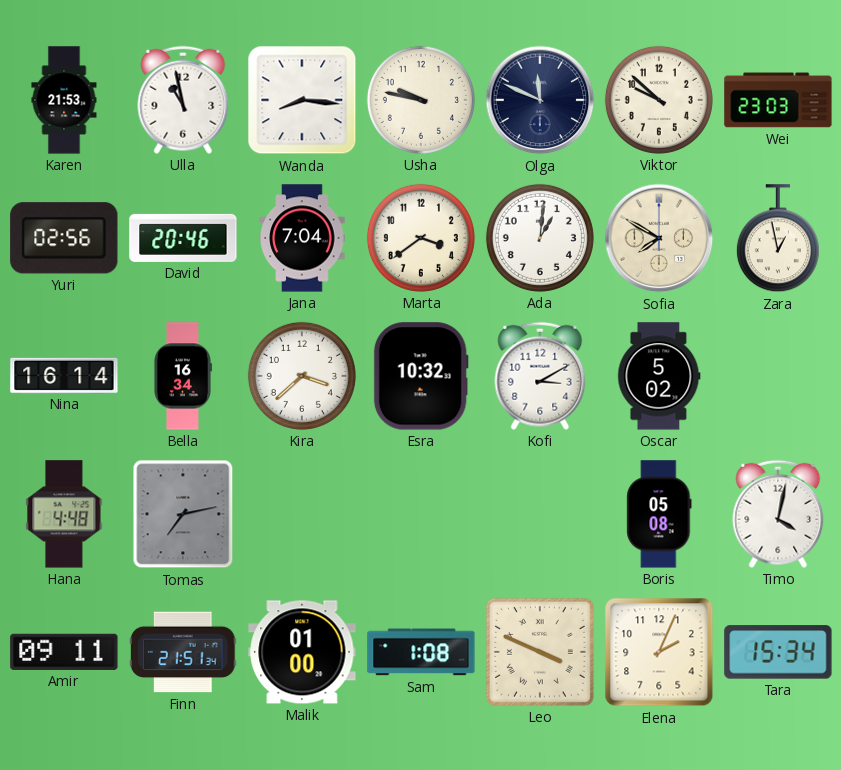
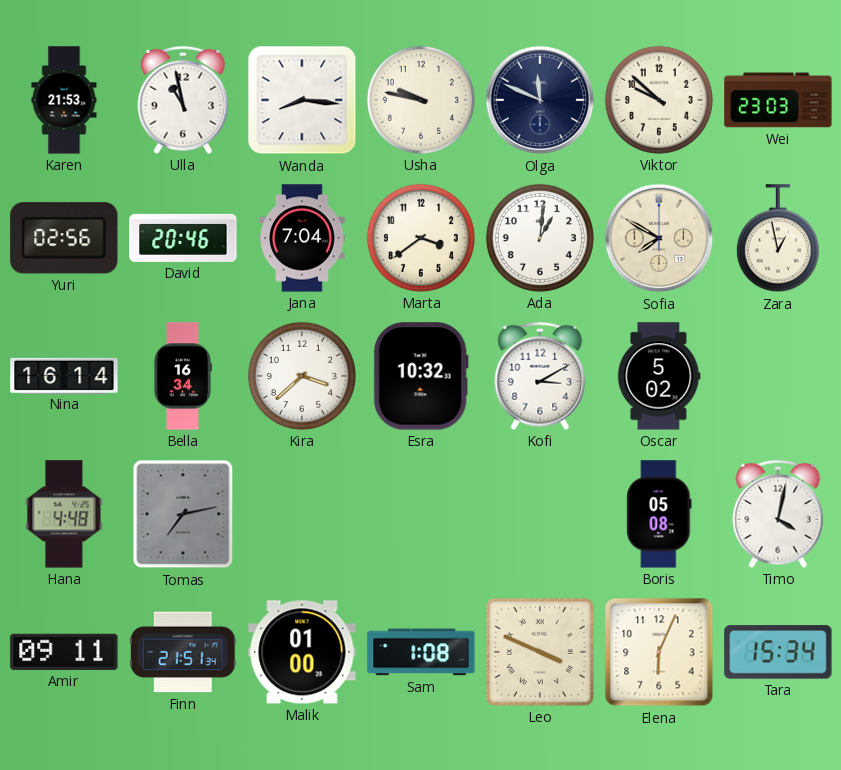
Elena: 2:04 -> 6:04 (659, 652)
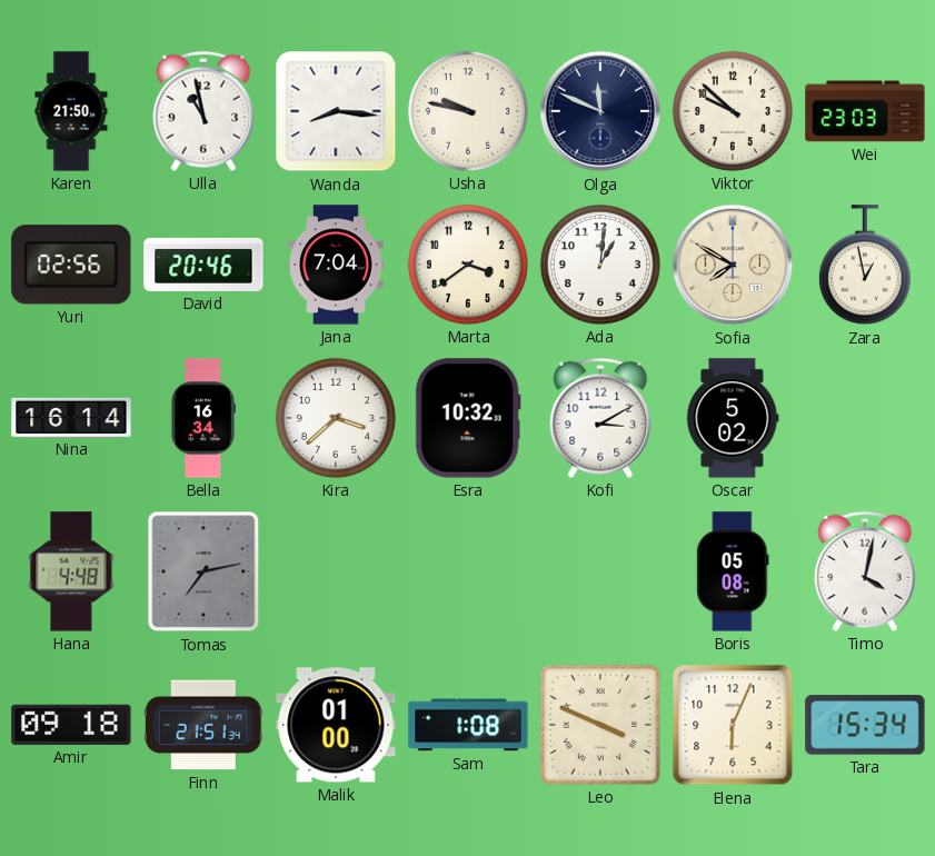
Karen: 21:53 -> 21:50 (71, 111)
Amir: 09:11 -> 09:18 (71, 725)
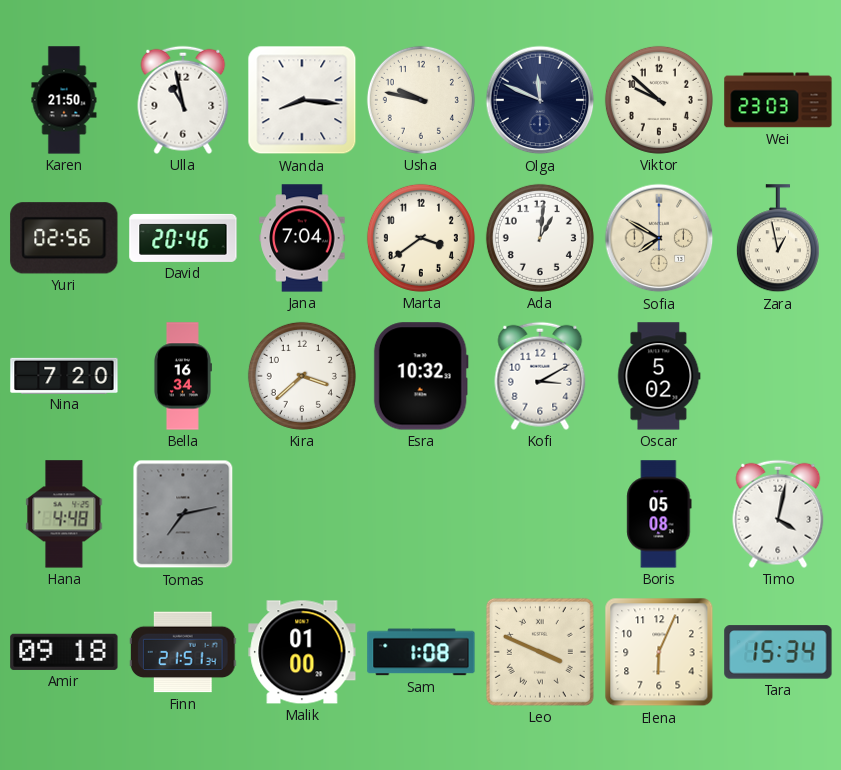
Nina: 16:14 -> 7:20 (64, 375)
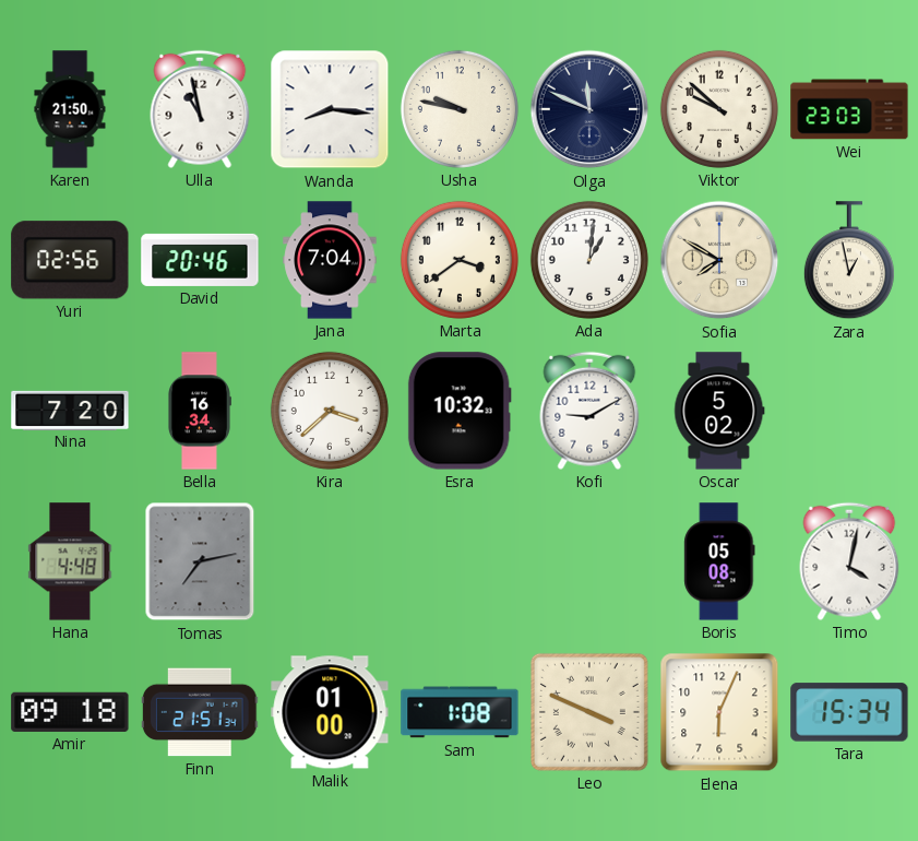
Kofi: 3:10 -> 9:10 (589, 411)
